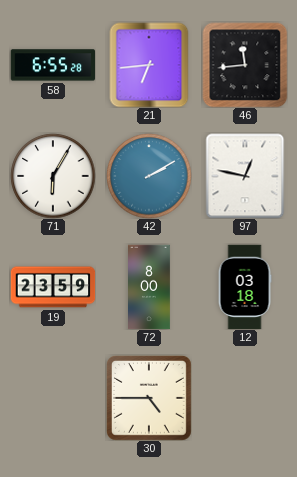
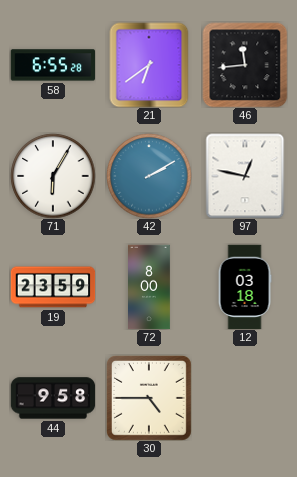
21: 6:44 -> 6:39 (149, 65)
44: none -> 9:58 (53, 398)
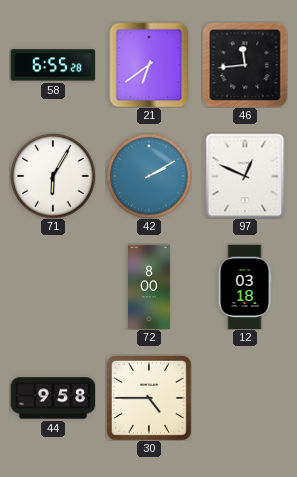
97: 12:47 -> 12:49 (245, 176)
19: 23:59 -> none (53, 287)
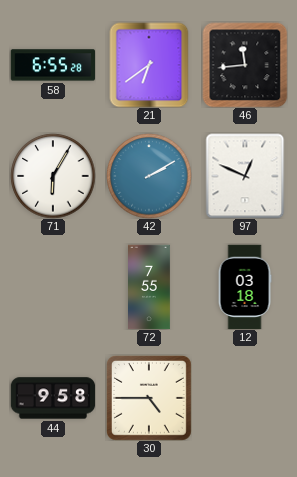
72: 8:00 -> 7:55 (150, 287)
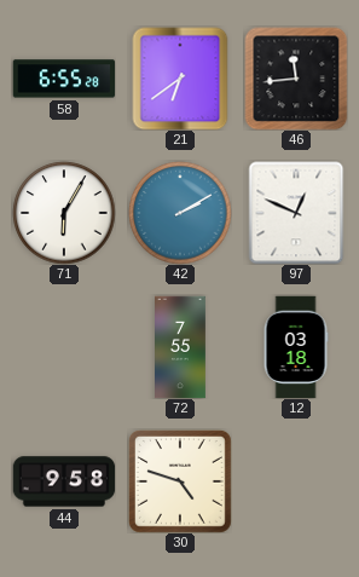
30: 4:45 -> 4:48 (180, 481)
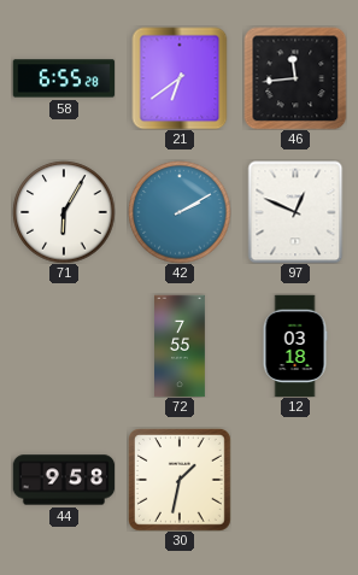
30: 4:48 -> 1:32 (180, 480)
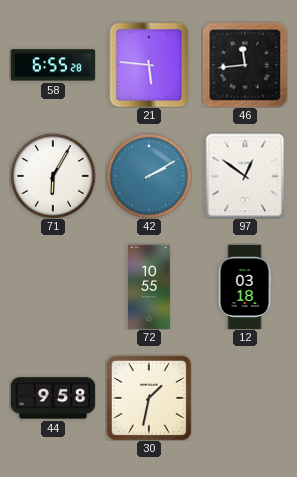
21: 6:39 -> 5:46 (149, 65)
97: 12:49 -> 12:51 (245, 176)
72: 7:55 -> 10:55 (150, 287)
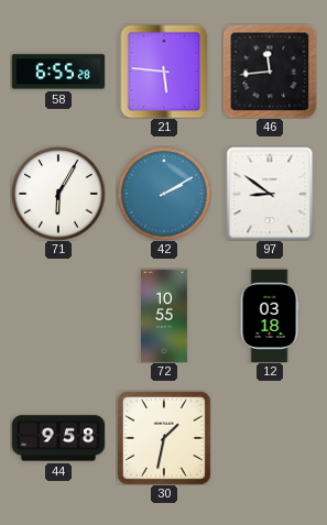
97: 12:51 -> 8:51 (270, 194)
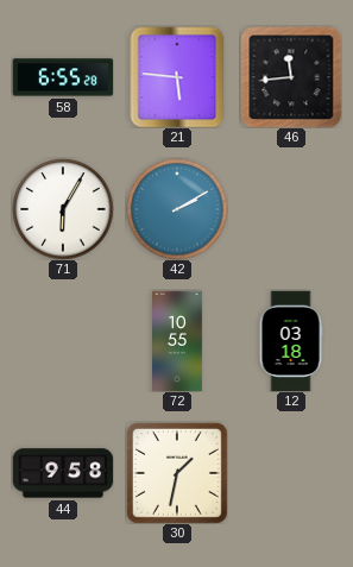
97: 8:51 -> none (270, 194)
